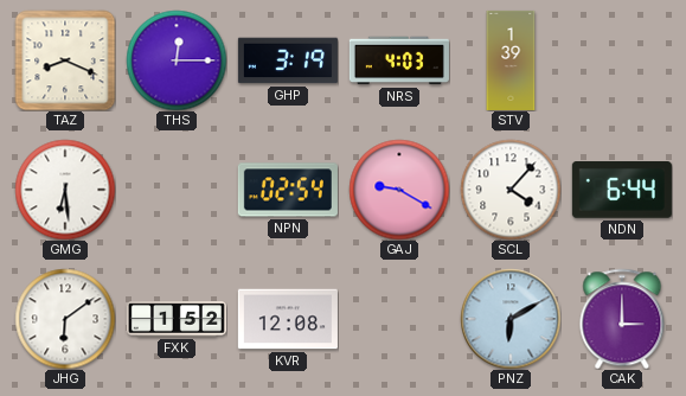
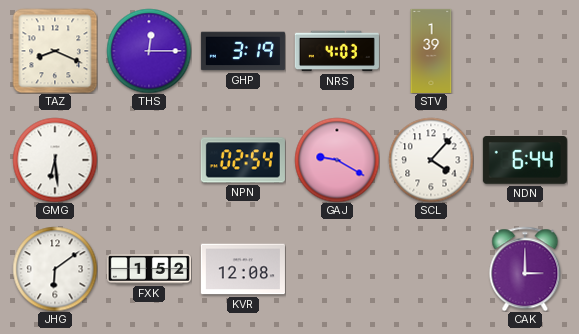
PNZ: 6:10 -> none (511, 319)
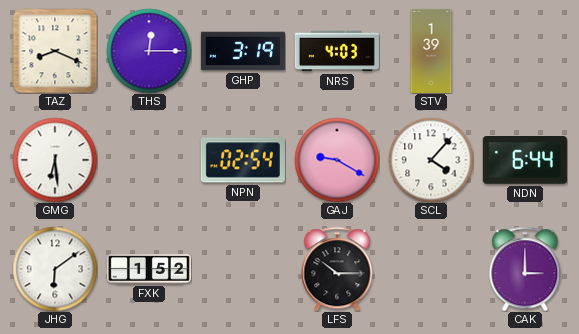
KVR: 12:08 -> none (243, 269)
LFS: none -> 10:15 (337, 269)
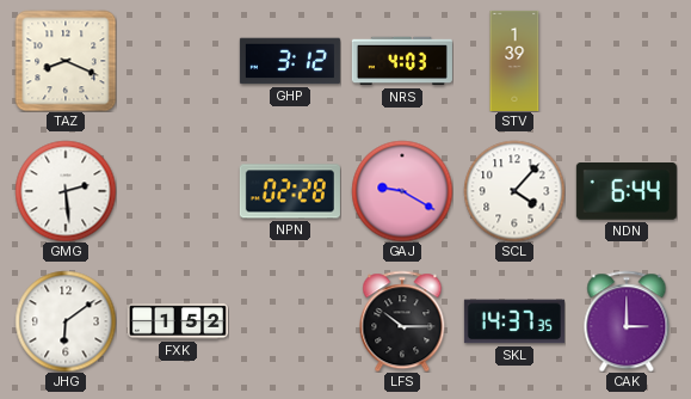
THS: 12:15 -> none (149, 51)
GHP: 3:19 -> 3:12 (290, 61)
GMG: 6:29 -> 2:29 (66, 191)
NPN: 02:54 -> 02:28 (290, 191)
SKL: none -> 14:37 (514, 321)
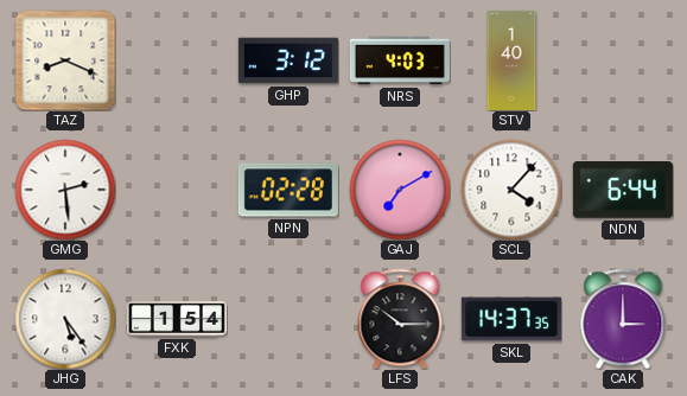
STV: 1:39 -> 1:40 (511, 60)
GAJ: 9:20 -> 7:10 (400, 190)
JHG: 6:09 -> 5:24 (65, 319)
FXK: 1:52 -> 1:54 (177, 320)
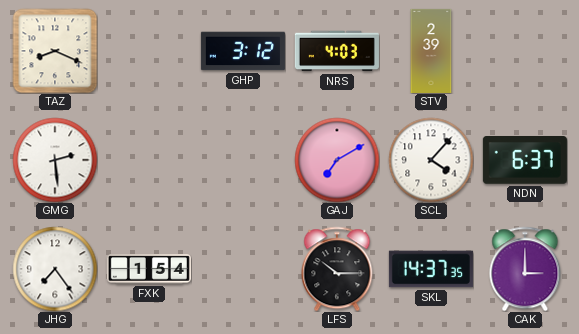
STV: 1:40 -> 2:39 (431, 51)
NPN: 02:28 -> none (288, 190)
NDN: 6:44 -> 6:37 (525, 160)
JHG: 5:24 -> 7:24 (55, 269)
